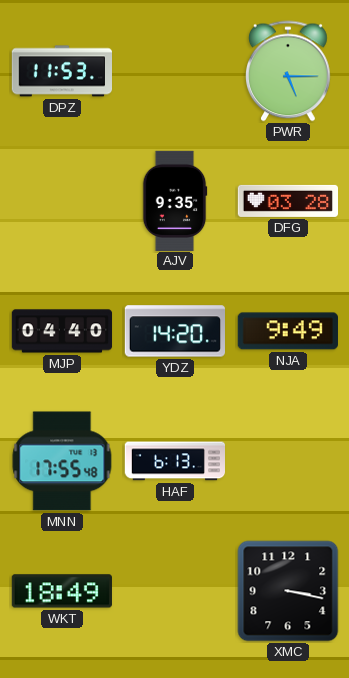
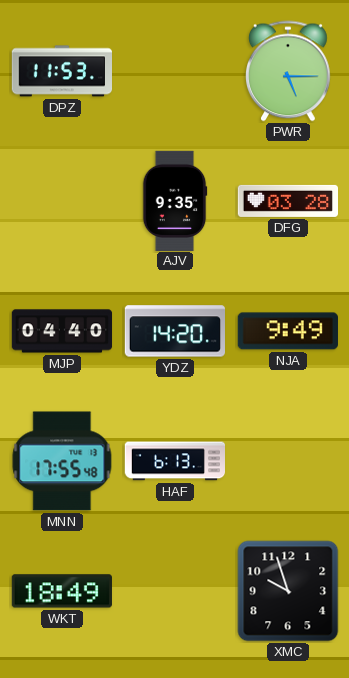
XMC: 3:17 -> 9:57 (288, 591)
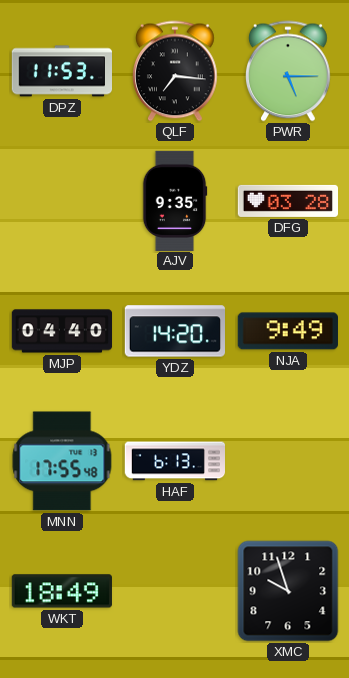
QLF: none -> 7:16 (176, 71)
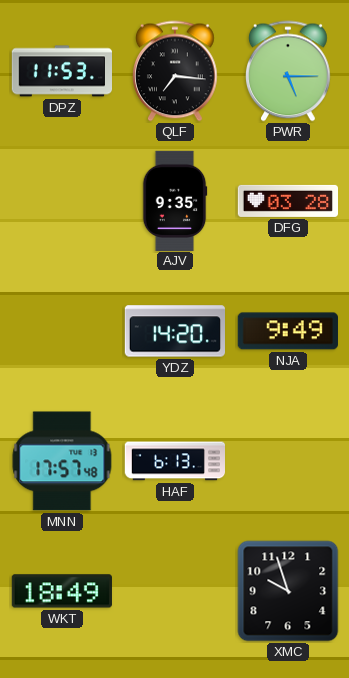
MJP: 04:40 -> none (62, 331)
MNN: 17:55 -> 17:57 (62, 461)
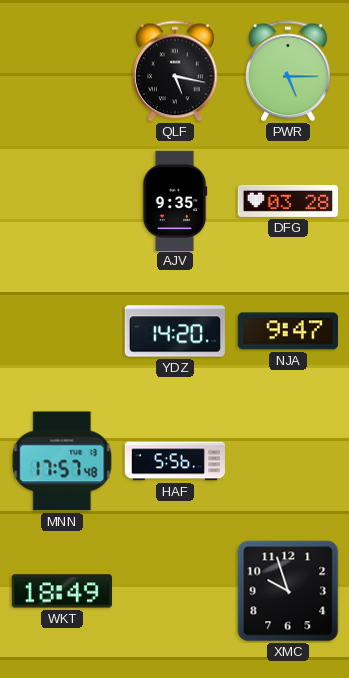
DPZ: 11:53 -> none (61, 71)
QLF: 7:16 -> 5:17 (176, 71)
NJA: 9:49 -> 9:47 (288, 331)
HAF: 6:13 -> 5:56 (174, 461)
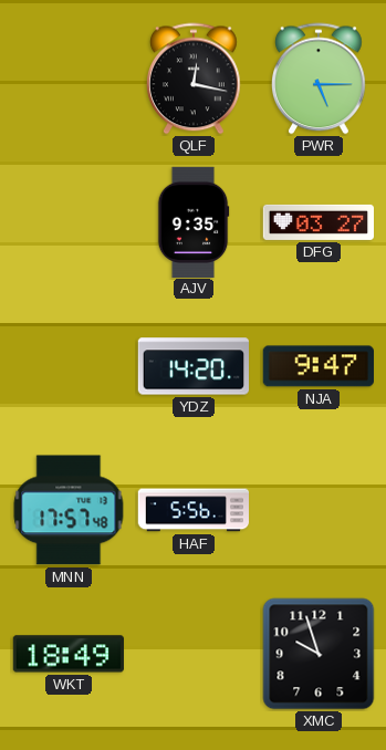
QLF: 5:17 -> 12:17 (195, 79)
DFG: 03:28 -> 03:27 (319, 222)
